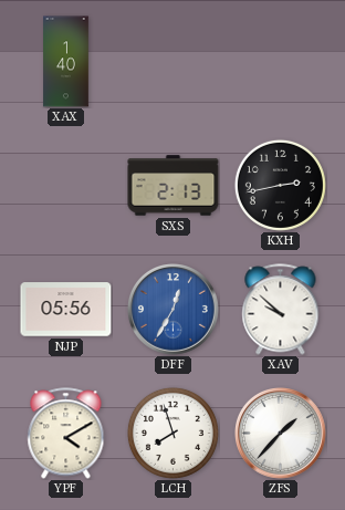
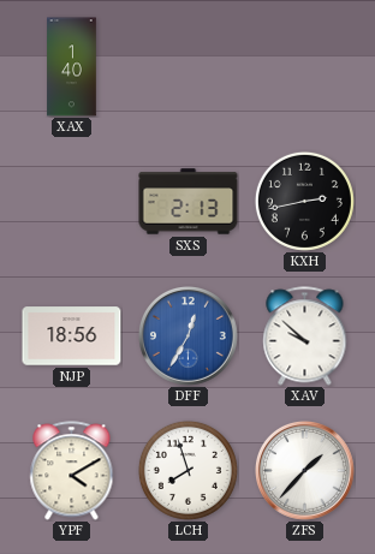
NJP: 05:56 -> 18:56 (72, 336)
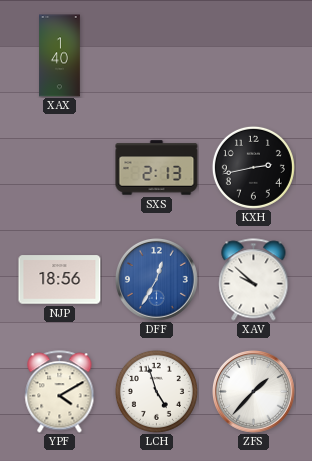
LCH: 7:57 -> 4:57 (156, 391)
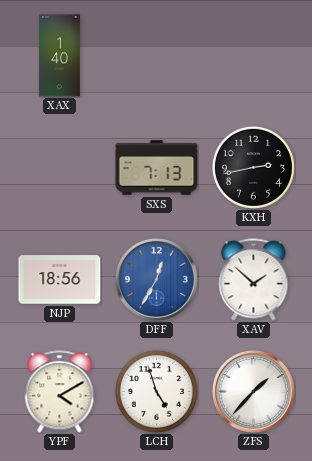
SXS: 2:13 -> 7:13 (157, 168)
XAV: 9:52 -> 1:52 (254, 280)
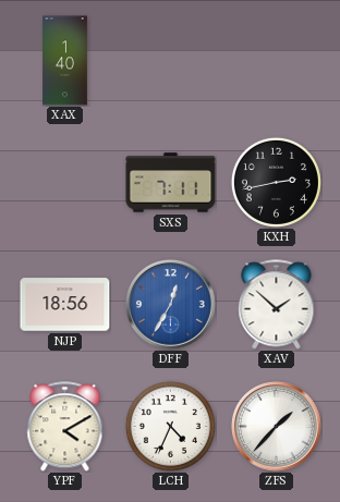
SXS: 7:13 -> 7:11 (171, 183)
LCH: 4:57 -> 4:34 (170, 426)
